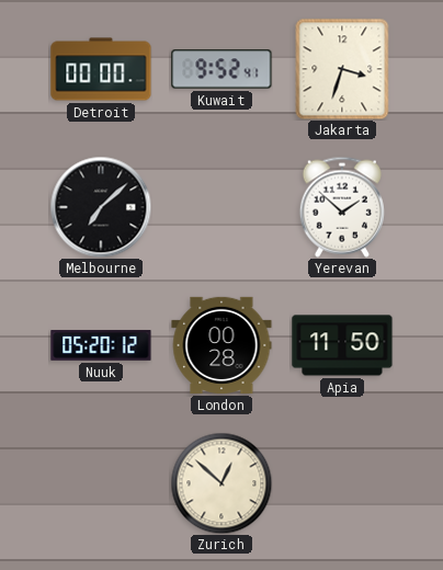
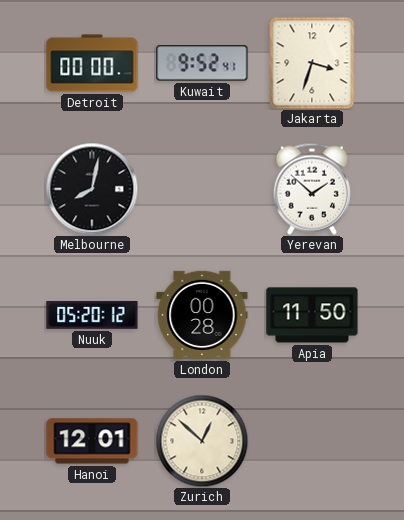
Melbourne: 7:08 -> 8:02 (92, 189)
Hanoi: none -> 12:01 (92, 441)
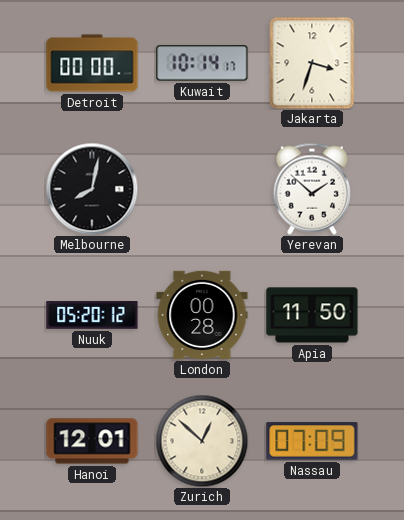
Kuwait: 9:52 -> 10:14 (202, 63)
Nassau: none -> 07:09 (312, 441)
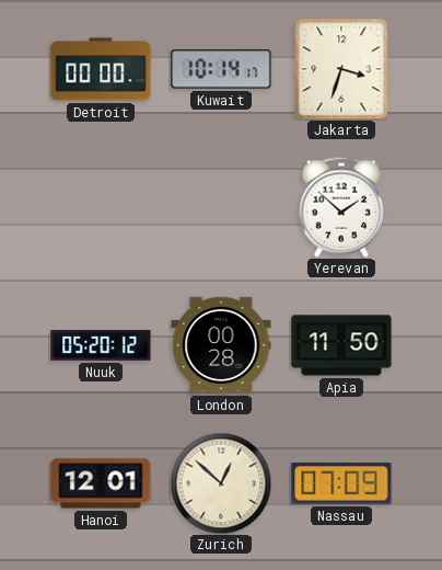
Melbourne: 8:02 -> none (92, 189)
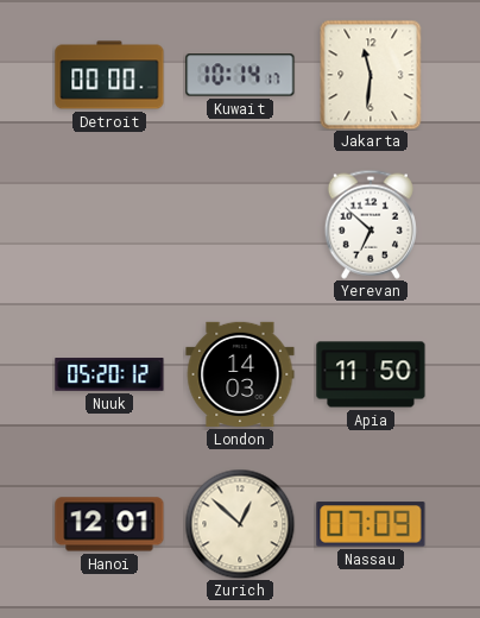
Jakarta: 3:33 -> 11:31 (371, 75)
Yerevan: 1:52 -> 6:52 (371, 225)
London: 00:28 -> 14:03 (240, 374)
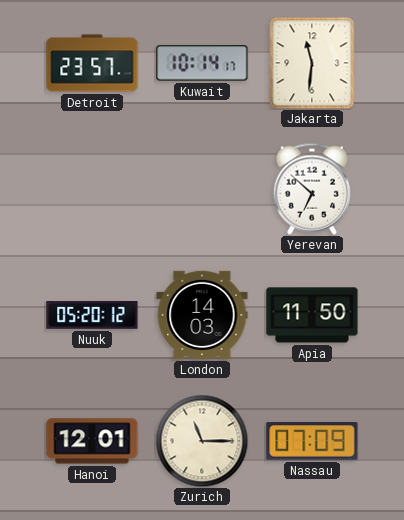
Detroit: 00:00 -> 23:57 (92, 63)
Zurich: 12:52 -> 11:15 (202, 441)
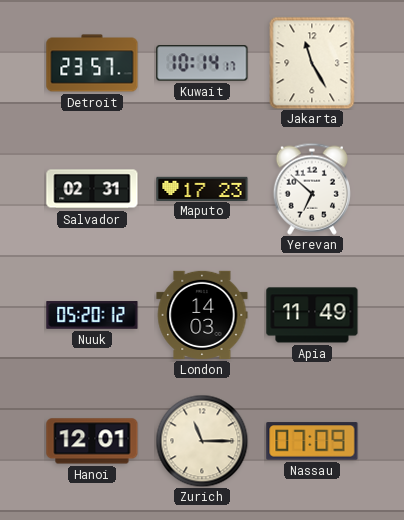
Jakarta: 11:31 -> 11:25 (312, 63)
Salvador: none -> 02:31 (92, 189)
Maputo: none -> 17:23 (202, 188)
Apia: 11:50 -> 11:49 (312, 315)
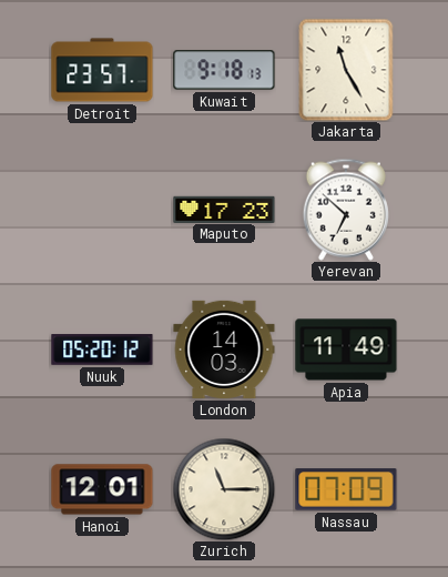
Kuwait: 10:14 -> 9:18 (224, 70)
Salvador: 02:31 -> none (92, 189)
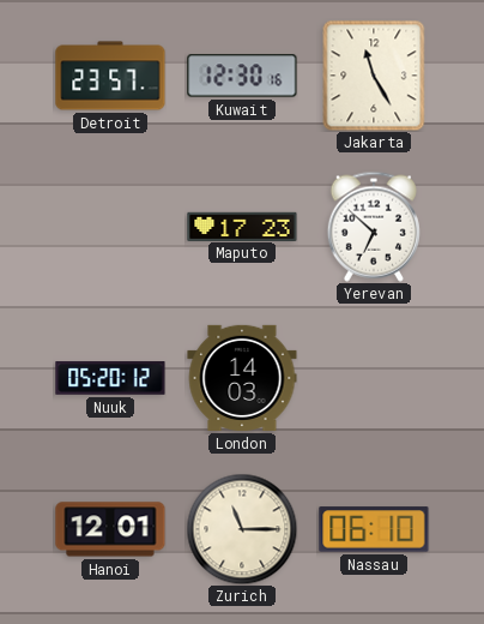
Kuwait: 9:18 -> 12:30 (242, 76)
Apia: 11:49 -> none (346, 350)
Nassau: 07:09 -> 06:10 (374, 529)
